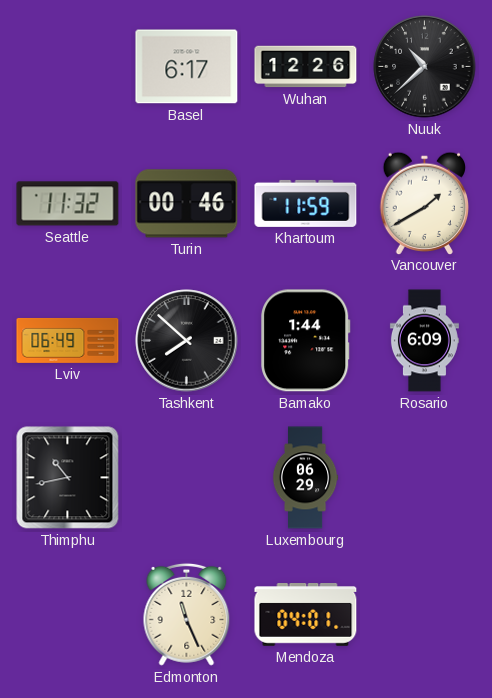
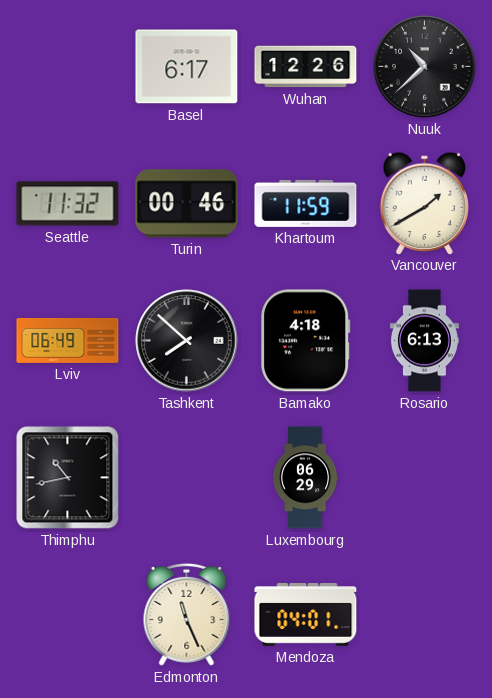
Bamako: 1:44 -> 4:18 (306, 341)
Rosario: 6:09 -> 6:13 (424, 341)
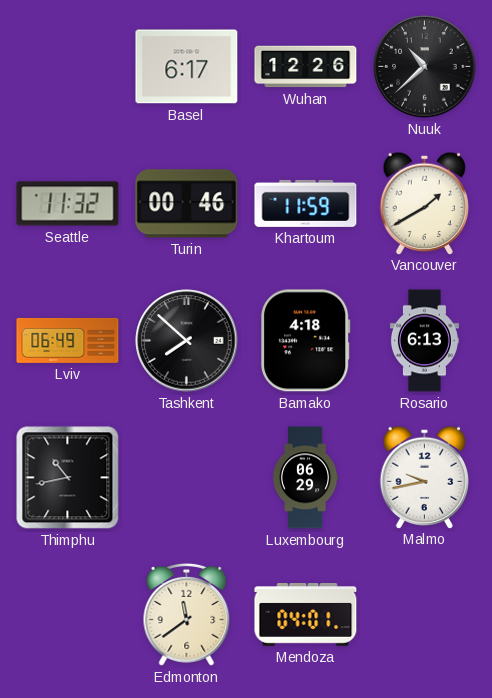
Malmo: none -> 9:43 (424, 477)
Edmonton: 11:26 -> 11:39 (187, 614)
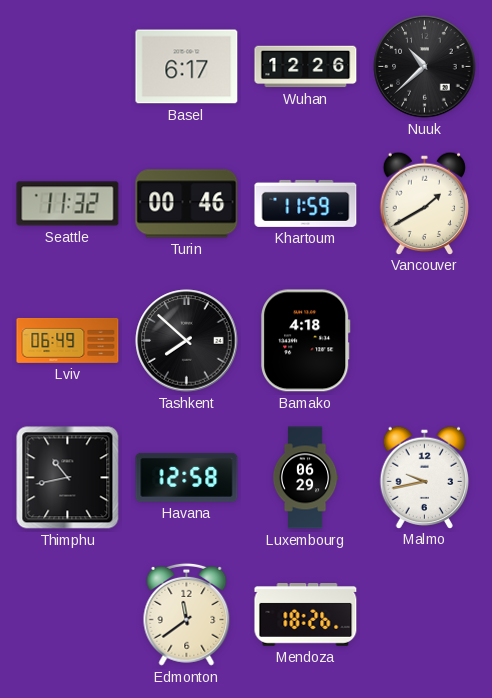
Rosario: 6:13 -> none (424, 341)
Havana: none -> 12:58 (187, 477)
Mendoza: 04:01 -> 18:26 (306, 615)
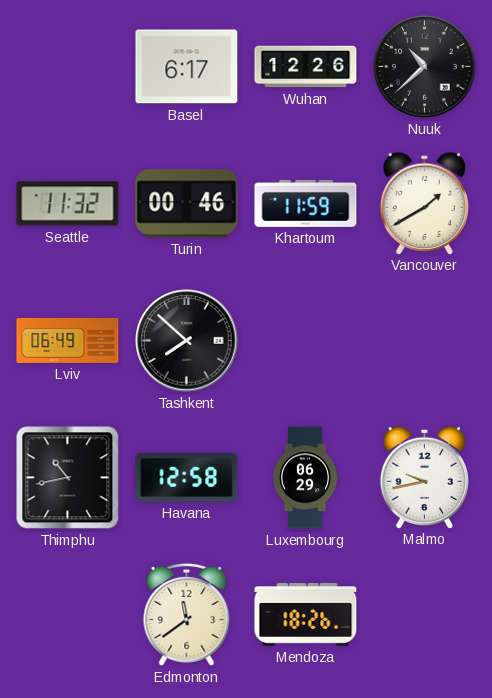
Bamako: 4:18 -> none (306, 341)
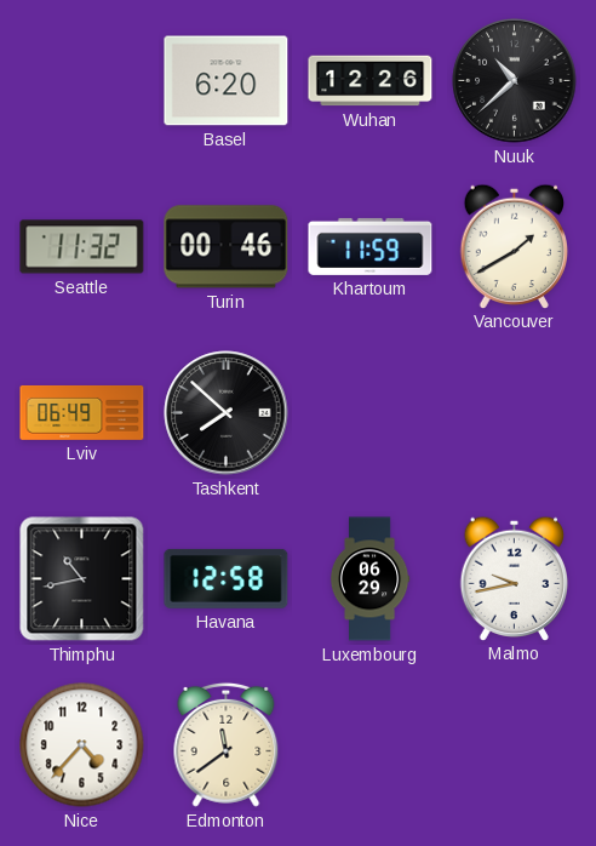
Basel: 6:17 -> 6:20 (227, 81)
Nice: none -> 4:37 (82, 745)
Mendoza: 18:26 -> none (306, 615)
